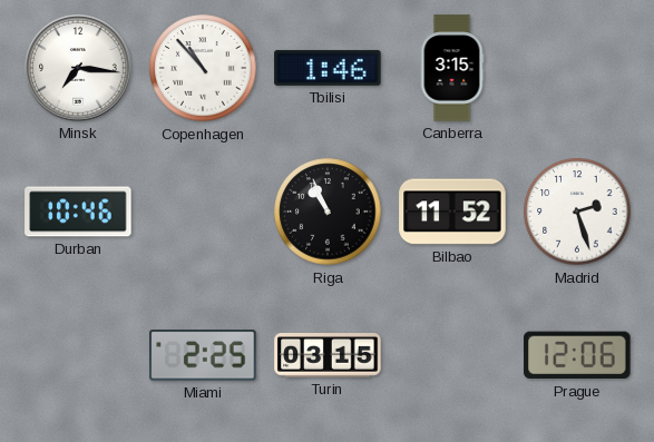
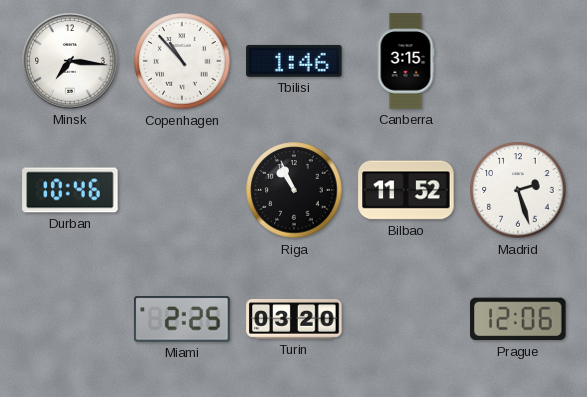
Turin: 03:15 -> 03:20 (294, 320)
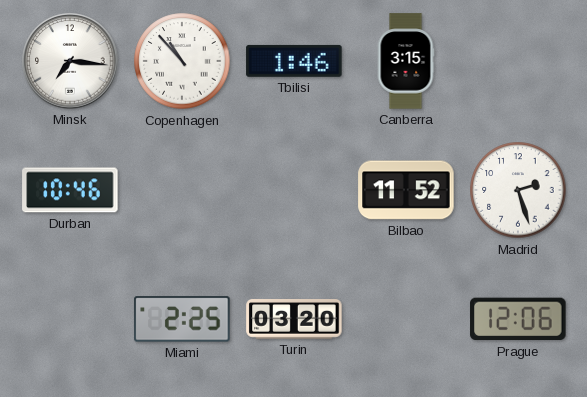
Riga: 10:56 -> none (294, 190)
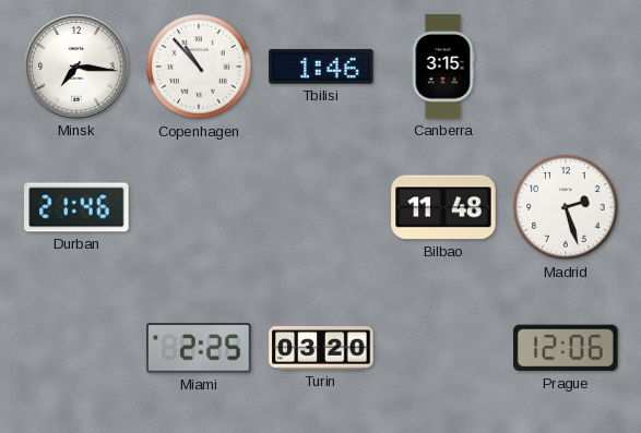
Durban: 10:46 -> 21:46 (76, 207)
Bilbao: 11:52 -> 11:48 (443, 207)
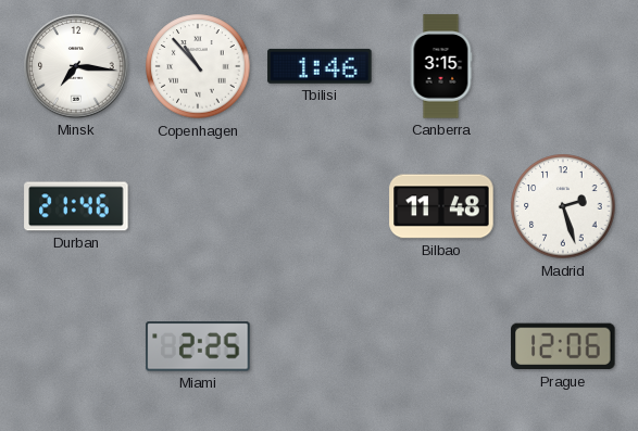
Turin: 03:20 -> none (321, 349)
